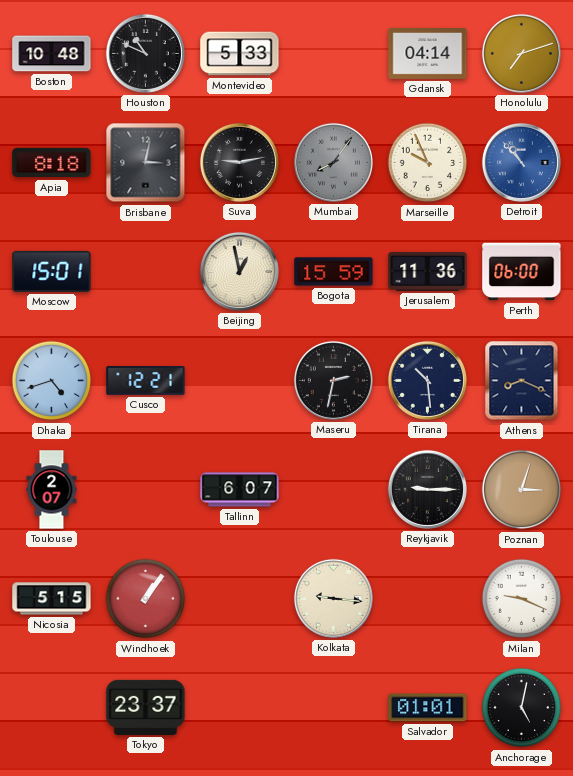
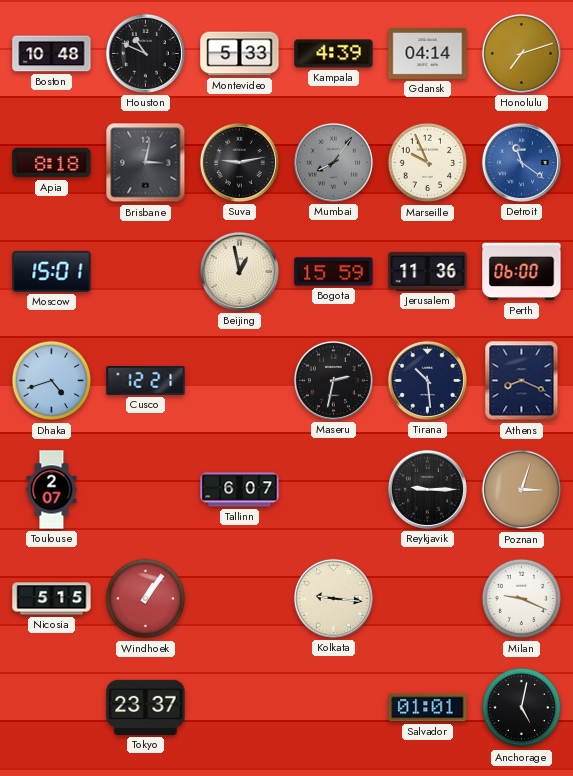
Kampala: none -> 4:39 (334, 54)
Detroit: 10:53 -> 11:21 (521, 162)
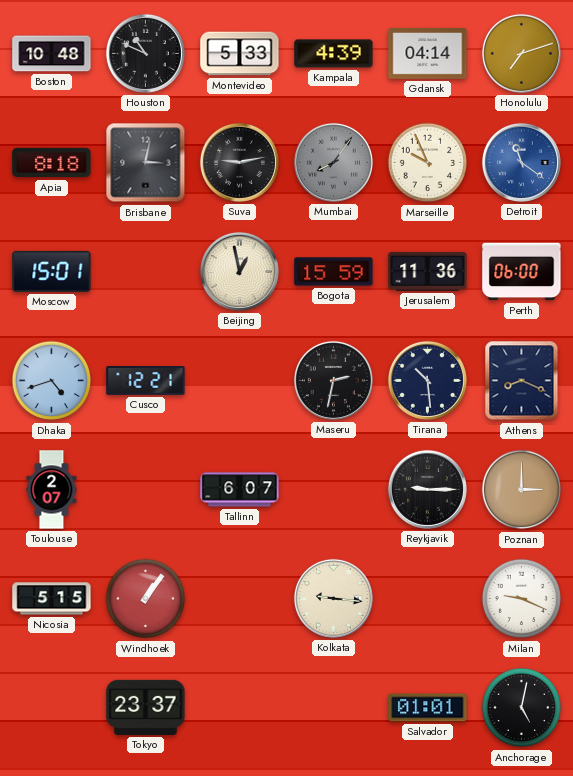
Poznan: 3:03 -> 3:00 (522, 490)
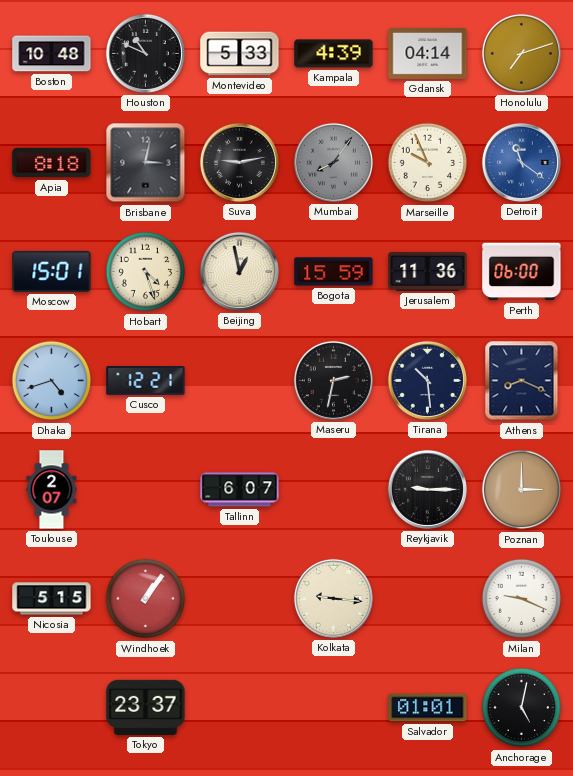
Hobart: none -> 4:27 (146, 272)
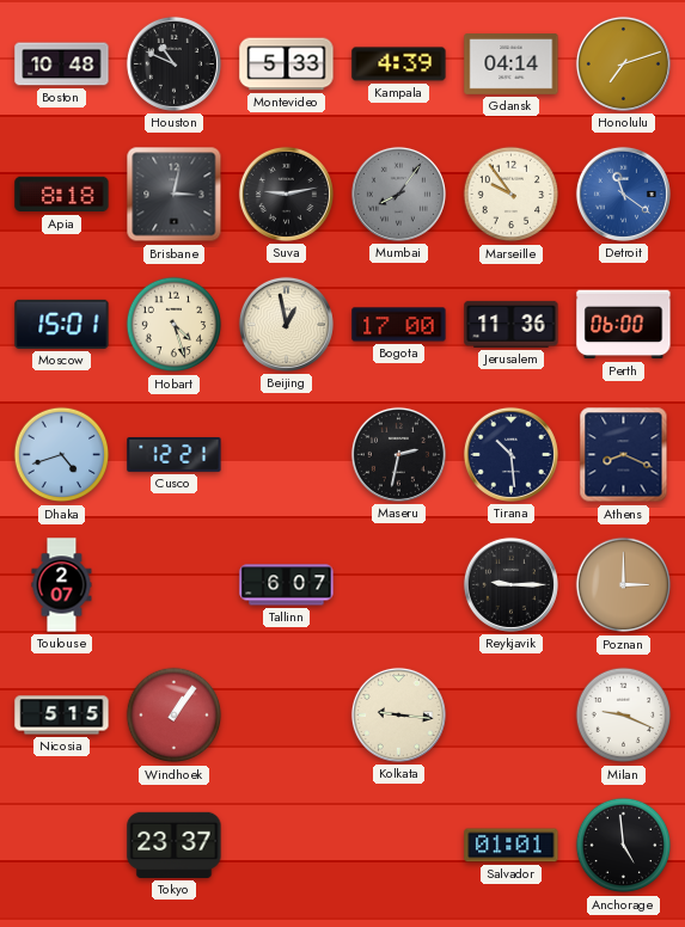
Marseille: 9:56 -> 9:54 (512, 195)
Bogota: 15:59 -> 17:00 (399, 325)
Anchorage: 5:02 -> 4:59 (624, 846)
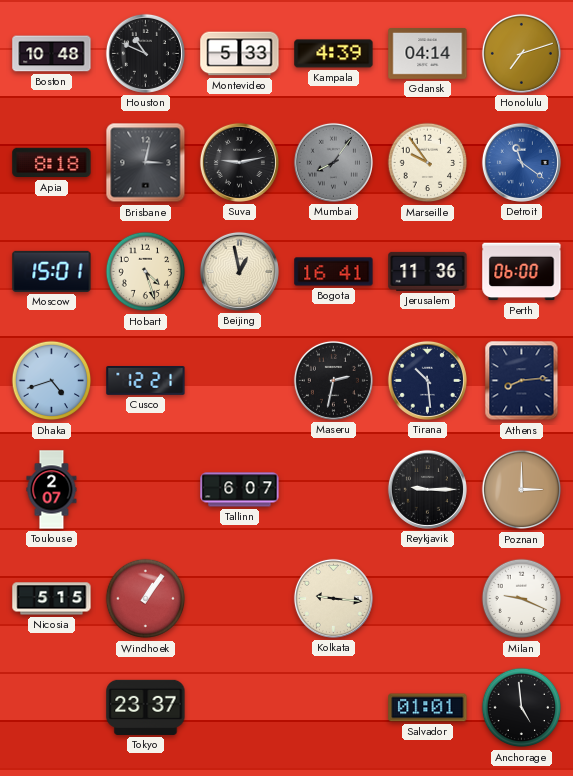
Bogota: 17:00 -> 16:41 (334, 272)
Athens: 8:19 -> 8:14 (522, 381)
